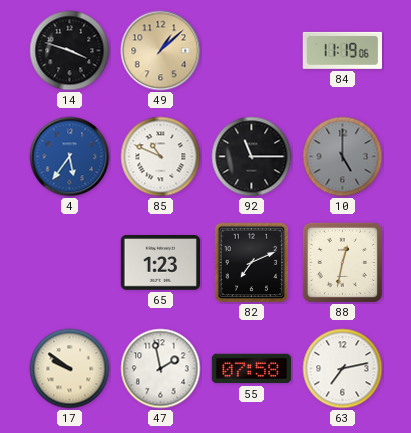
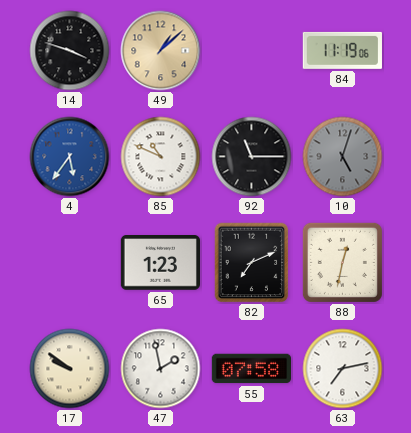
10: 5:00 -> 5:03 (343, 157)
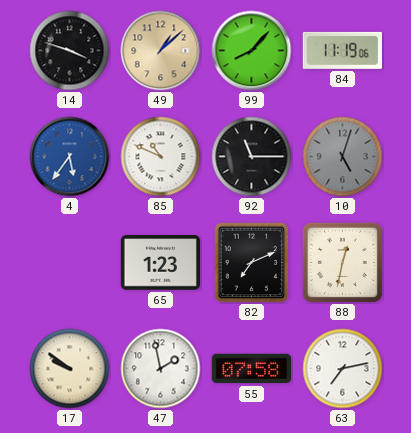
99: none -> 8:07 (252, 51)
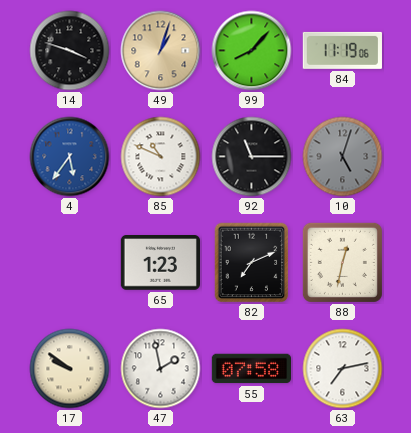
49: 1:08 -> 1:03 (161, 51)
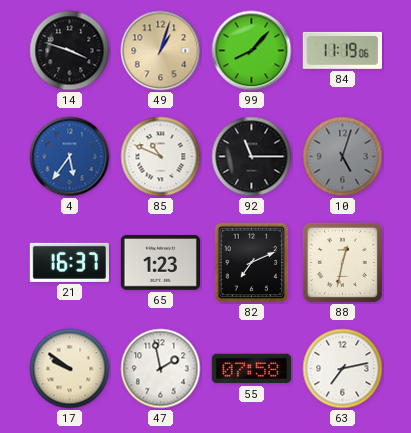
21: none -> 16:37 (69, 262)
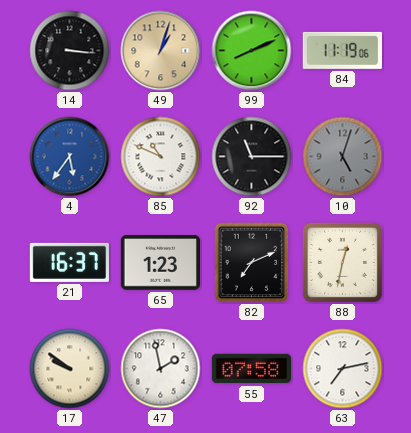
14: 3:48 -> 3:16 (70, 51)
99: 8:07 -> 8:11 (252, 51)
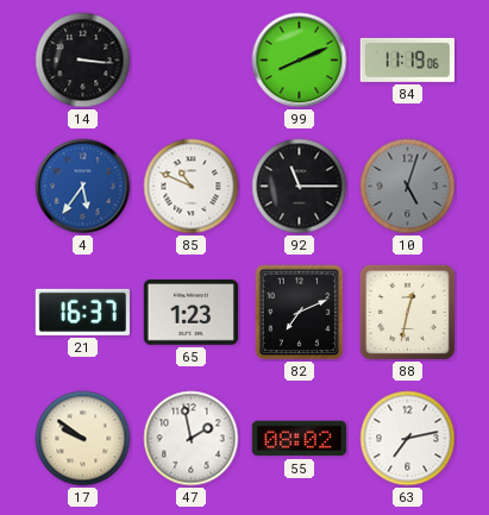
49: 1:03 -> none (161, 51)
55: 07:58 -> 08:02 (299, 439)
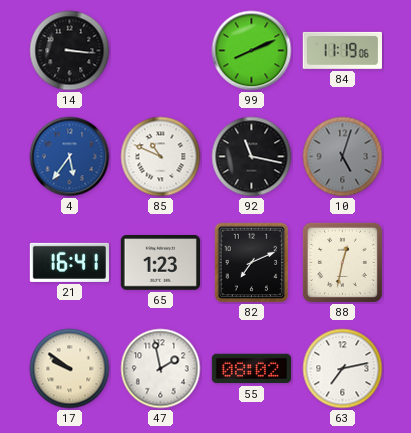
92: 11:15 -> 11:17 (252, 157)
21: 16:37 -> 16:41 (69, 262)
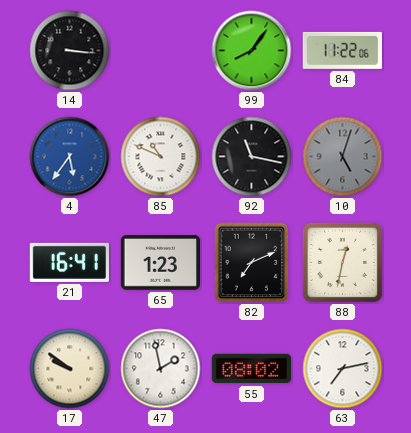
99: 8:11 -> 8:06 (252, 51)
84: 11:19 -> 11:22 (342, 50)
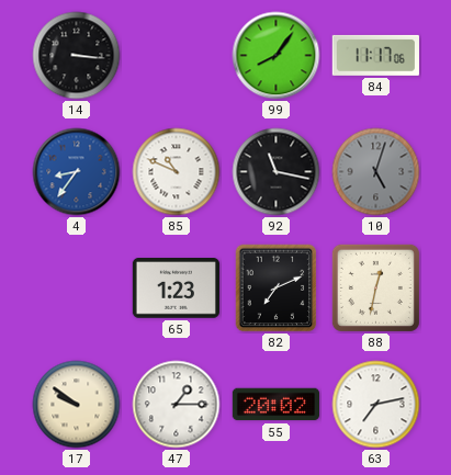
84: 11:22 -> 11:17 (375, 55)
4: 5:36 -> 8:36 (77, 172)
21: 16:41 -> none (69, 262)
47: 1:58 -> 1:15 (177, 405)
55: 08:02 -> 20:02 (275, 405)
